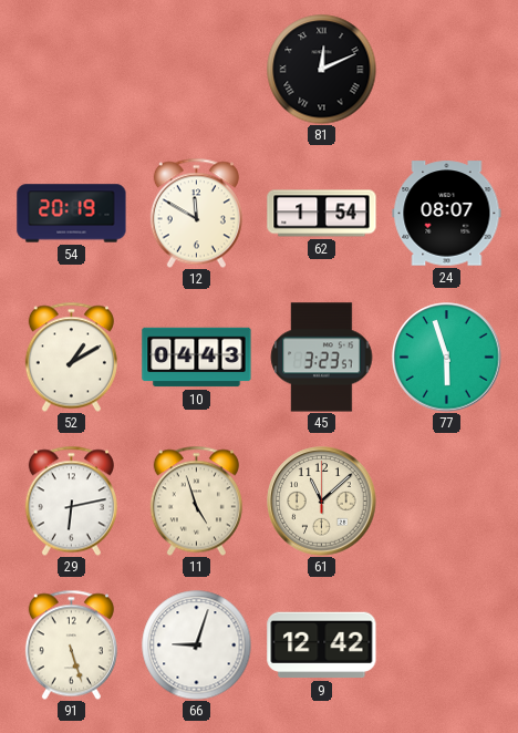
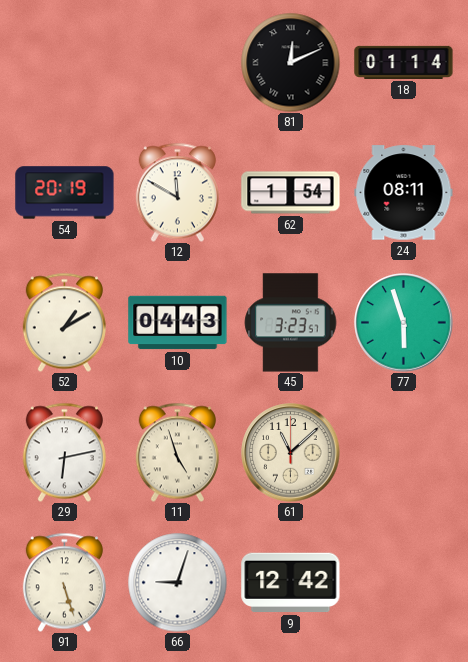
18: none -> 01:14 (404, 62)
24: 08:07 -> 08:11 (404, 193)
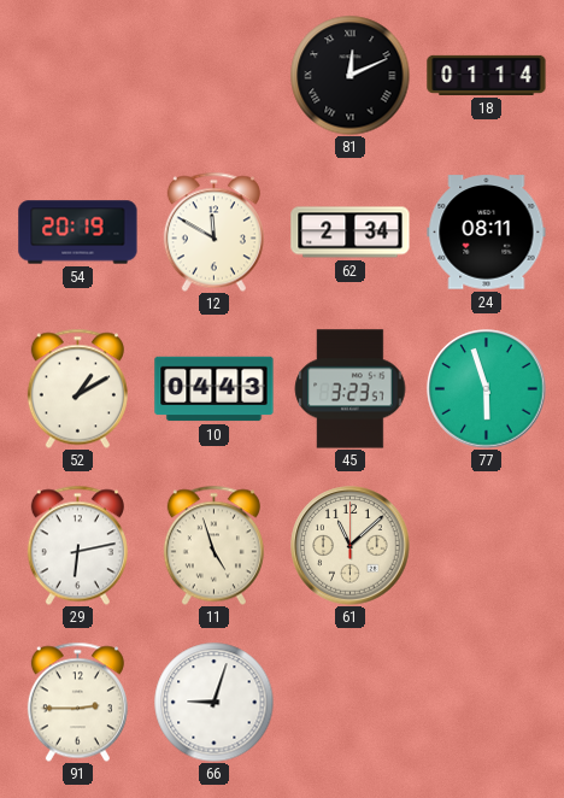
62: 1:54 -> 2:34 (351, 233)
91: 5:27 -> 2:45 (77, 702)
9: 12:42 -> none (291, 583)
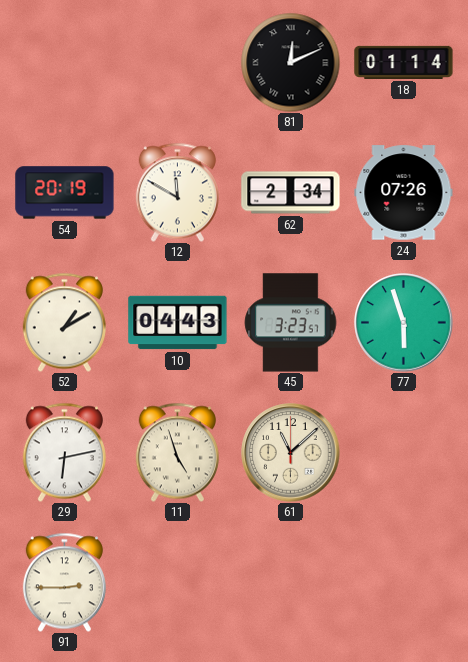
24: 08:11 -> 07:26 (404, 193)
66: 9:03 -> none (215, 703)
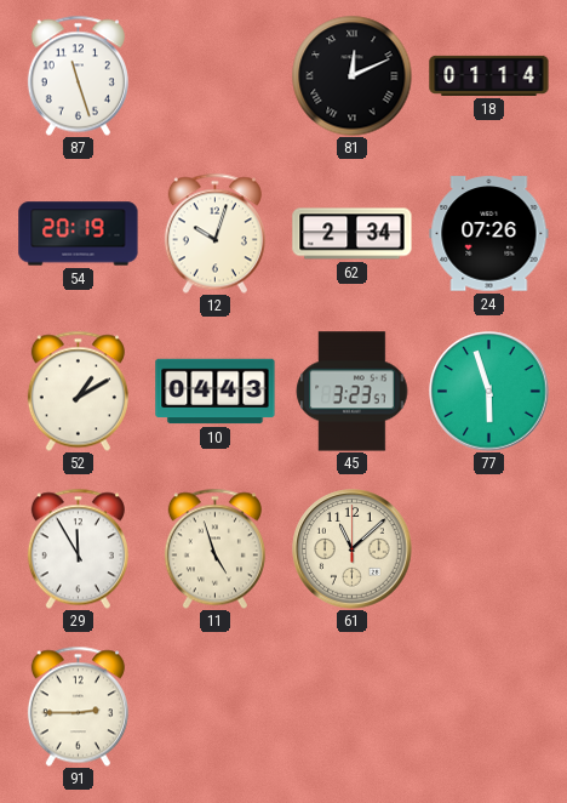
87: none -> 11:27 (78, 75)
12: 11:50 -> 10:03 (214, 233)
29: 6:13 -> 11:55 (78, 548)
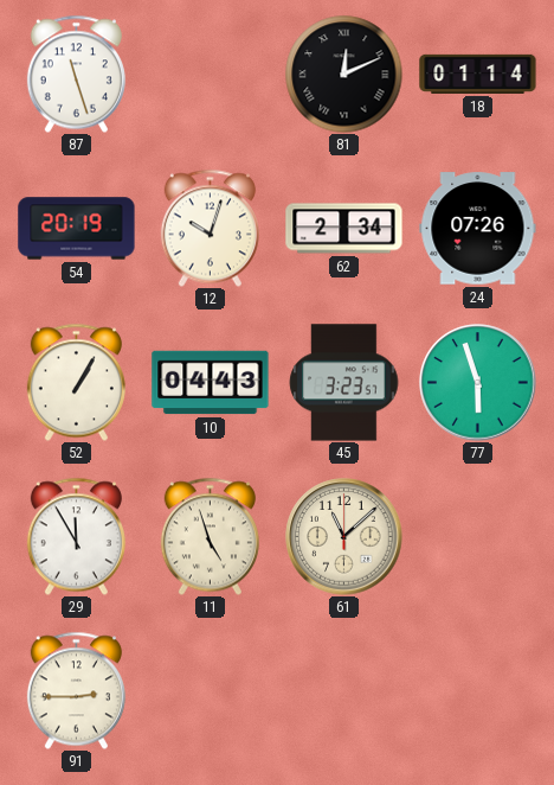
52: 1:10 -> 1:05 (76, 382)
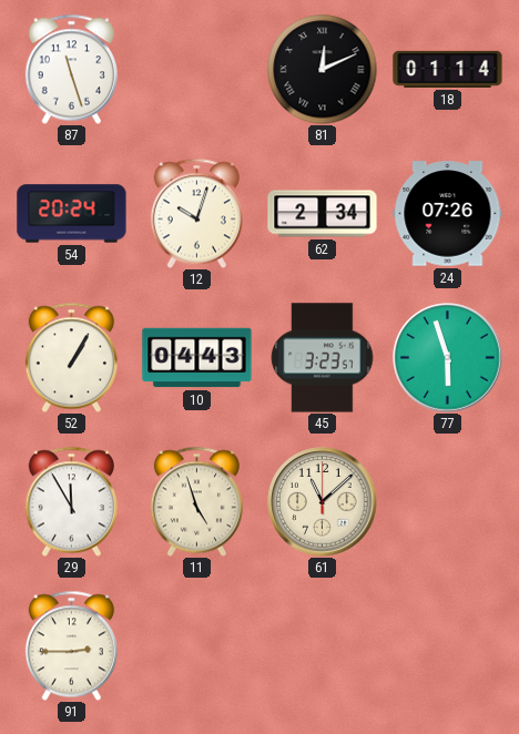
54: 20:19 -> 20:24 (72, 214)
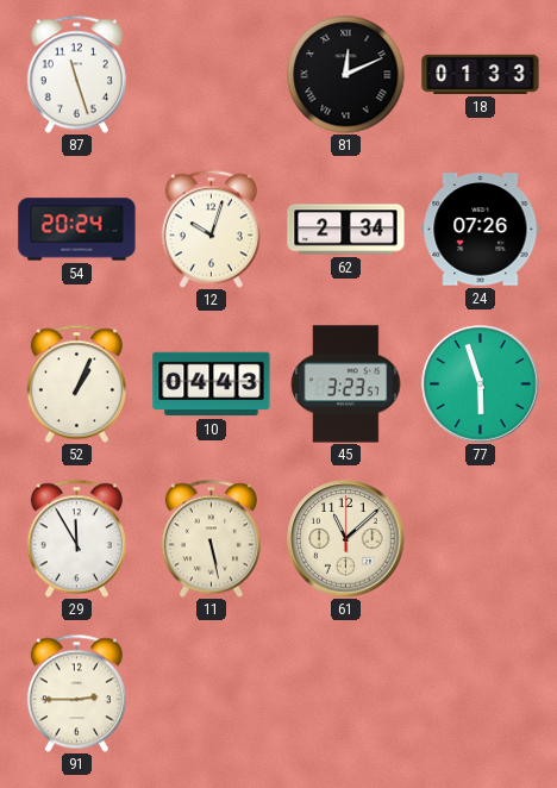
18: 01:14 -> 01:33 (481, 74)
52: 1:05 -> 1:04 (76, 383)
11: 4:57 -> 5:28 (211, 538)
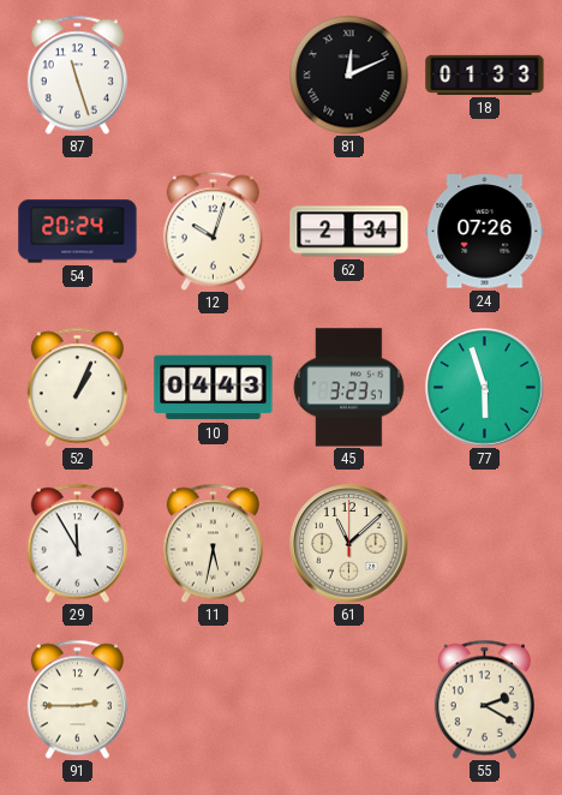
11: 5:28 -> 5:32 (213, 543)
55: none -> 2:20 (484, 699)
